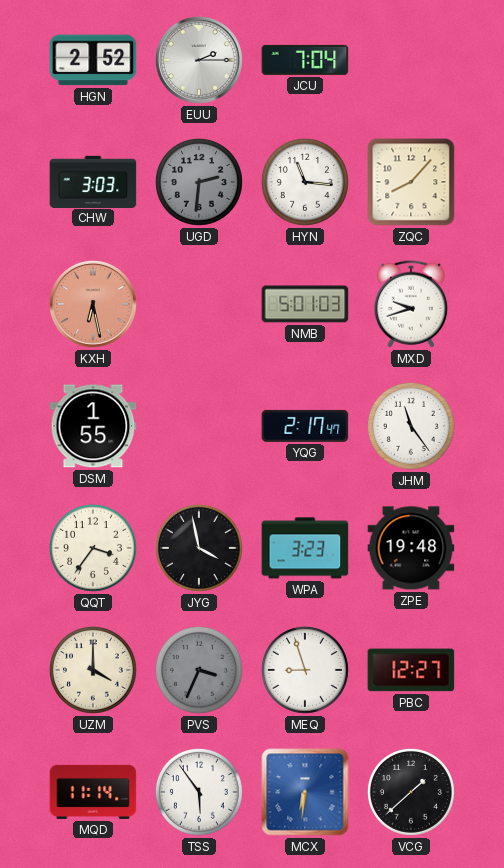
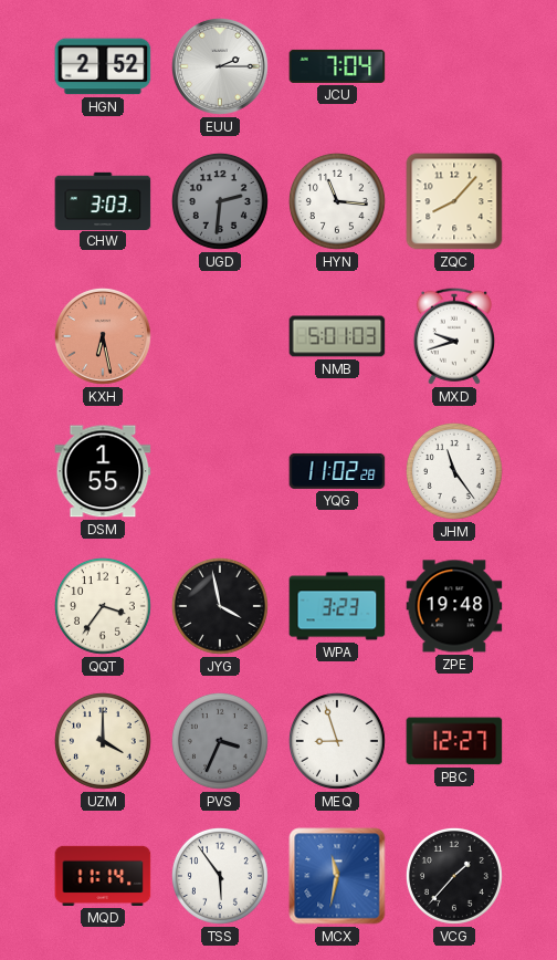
YQG: 2:17 -> 11:02 (337, 471)
MCX: 6:31 -> 11:32 (337, 876)
VCG: 1:38 -> 1:37 (454, 876)
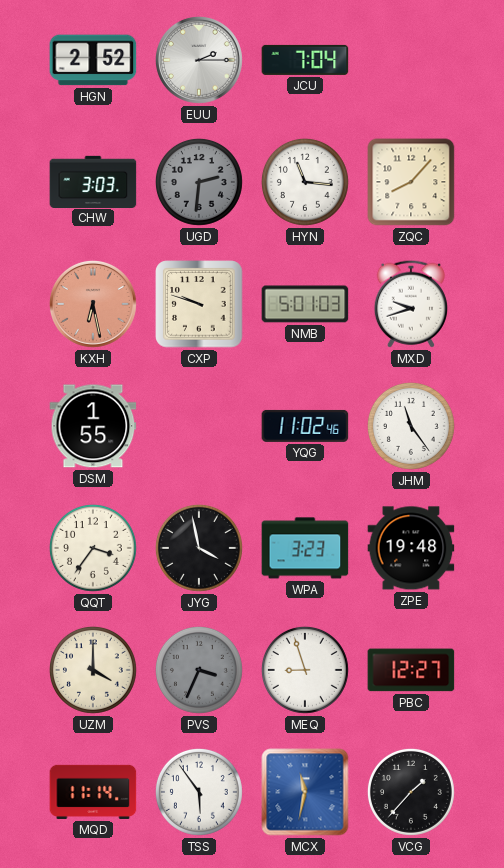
CXP: none -> 9:48 (199, 304)
YQG: 11:02:28 -> 11:02:46 (305, 426)
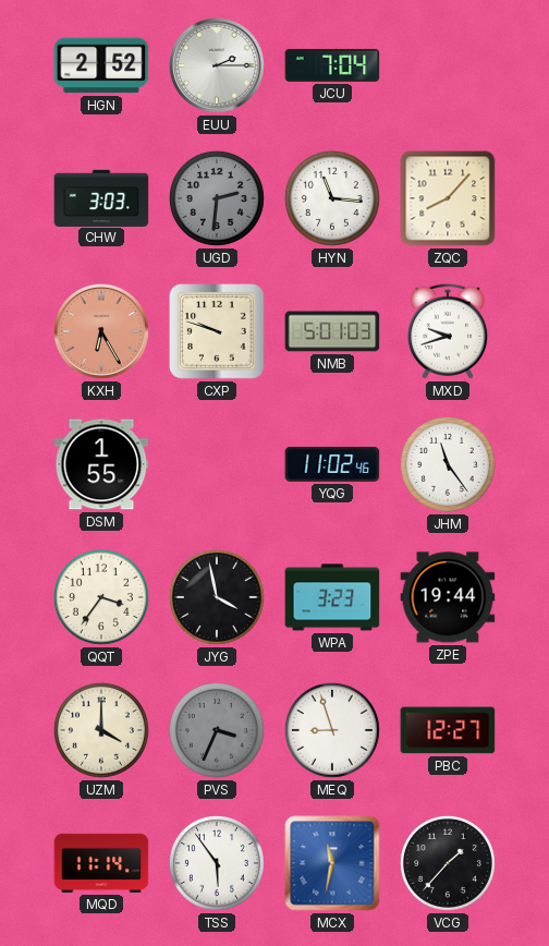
KXH: 6:28 -> 6:25 (101, 331)
ZPE: 19:48 -> 19:44 (448, 597)
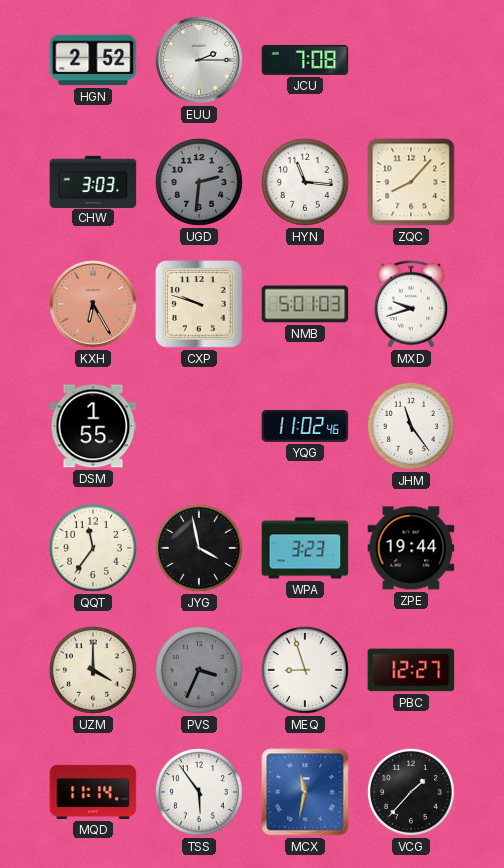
JCU: 7:04 -> 7:08 (305, 60)
QQT: 3:36 -> 11:36 (93, 548)
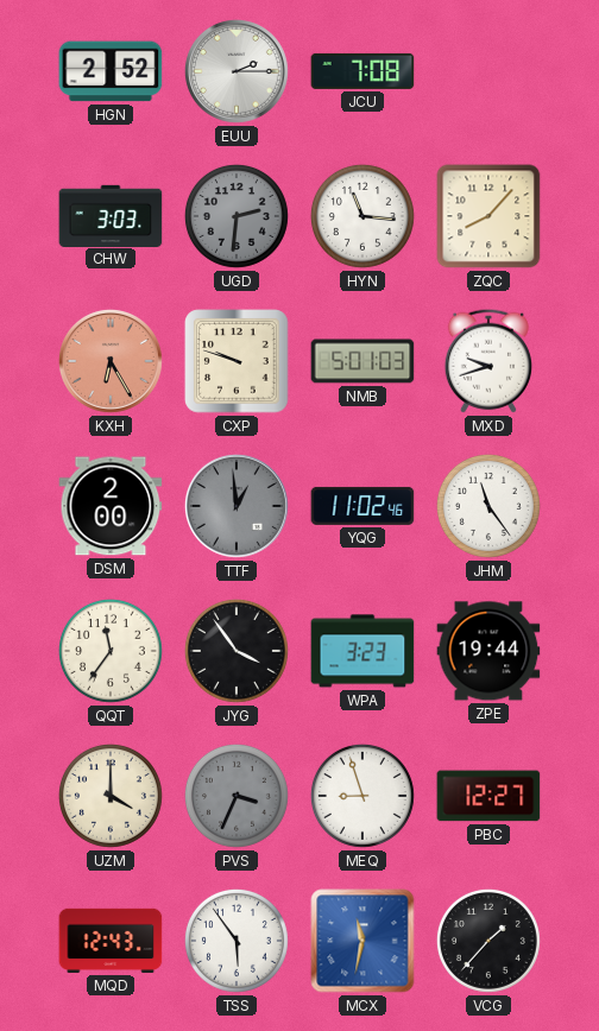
DSM: 1:55 -> 2:00 (111, 506)
TTF: none -> 12:59 (237, 506)
JYG: 3:58 -> 3:54 (237, 651)
MQD: 11:14 -> 12:43 (111, 941)
